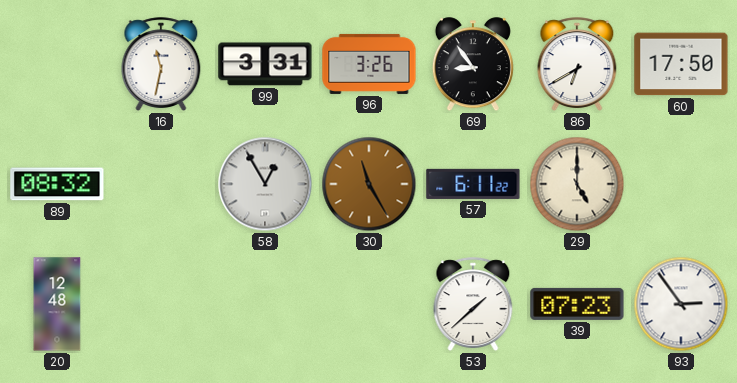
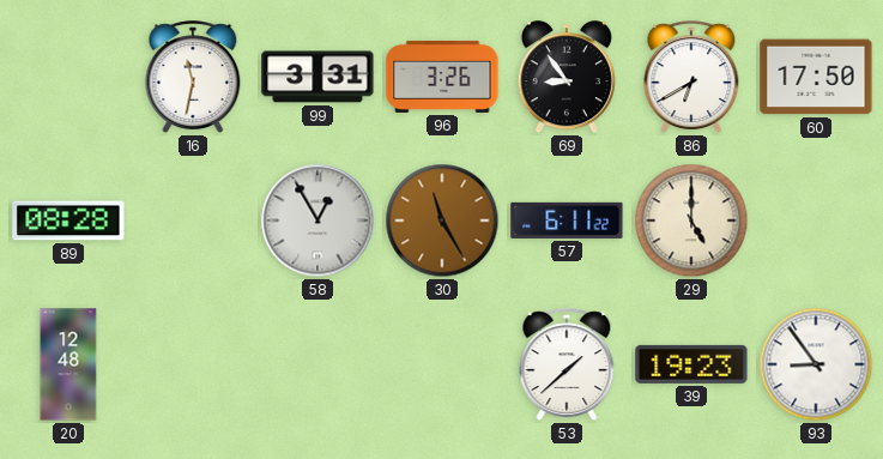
89: 08:32 -> 08:28 (68, 221)
39: 07:23 -> 19:23 (691, 364)
93: 2:54 -> 8:54 (816, 364)
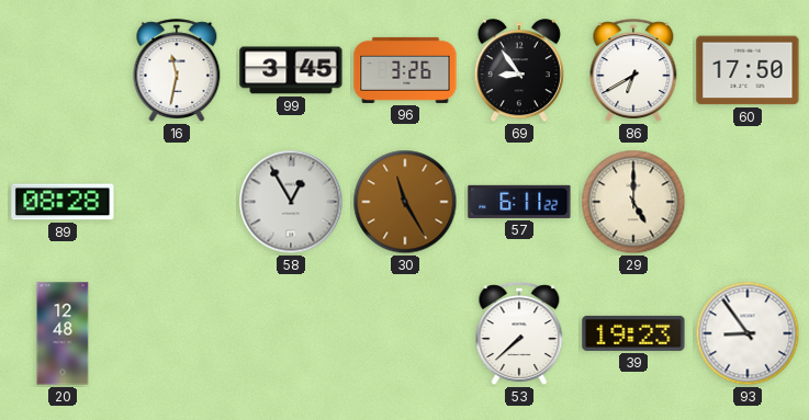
99: 3:31 -> 3:45 (291, 70)
53: 1:38 -> 7:38 (519, 333)
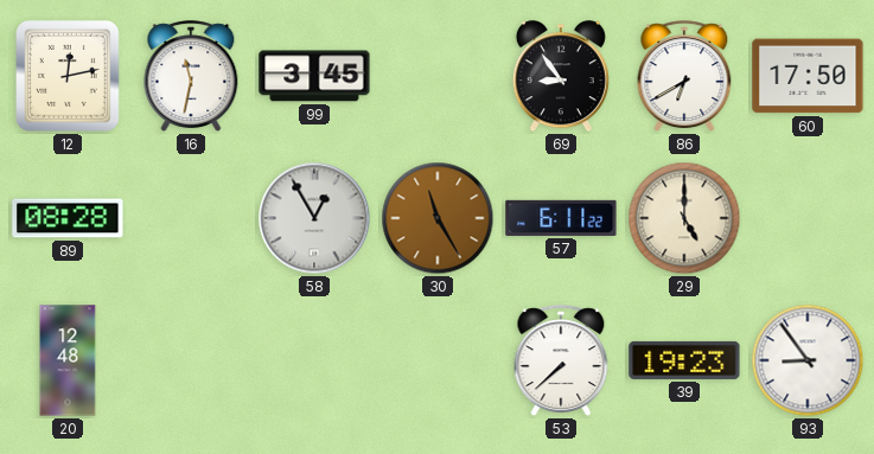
12: none -> 12:13 (69, 77)
96: 3:26 -> none (405, 70)
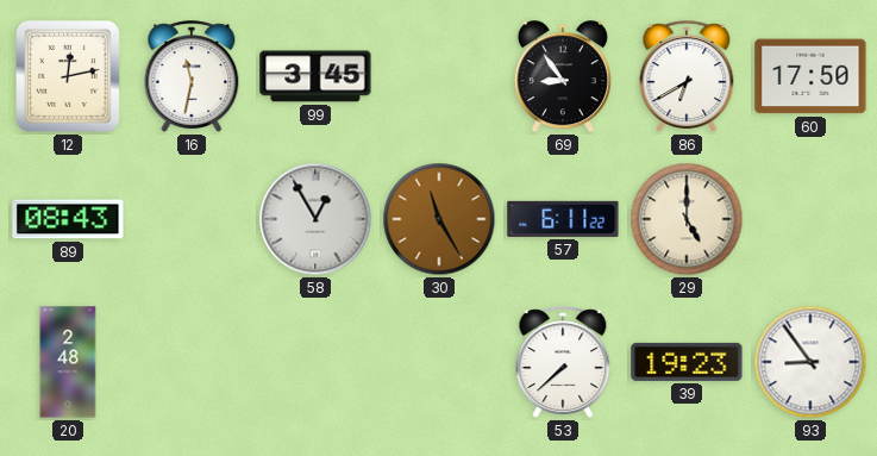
89: 08:28 -> 08:43 (68, 219)
20: 12:48 -> 2:48 (68, 362)
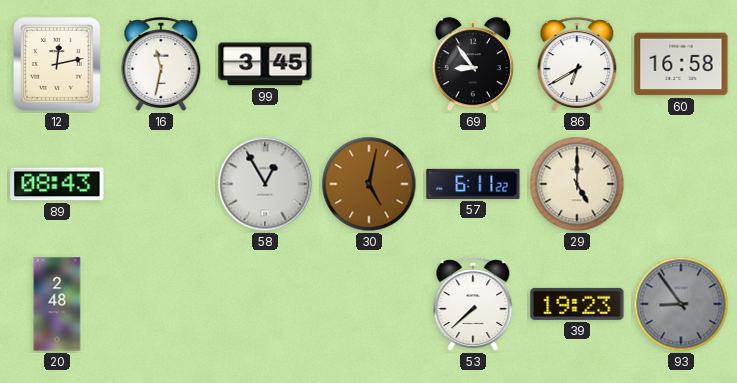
60: 17:50 -> 16:58 (681, 64)
30: 11:25 -> 5:02 (369, 184)
93 dial: white -> grey (681, 304)
